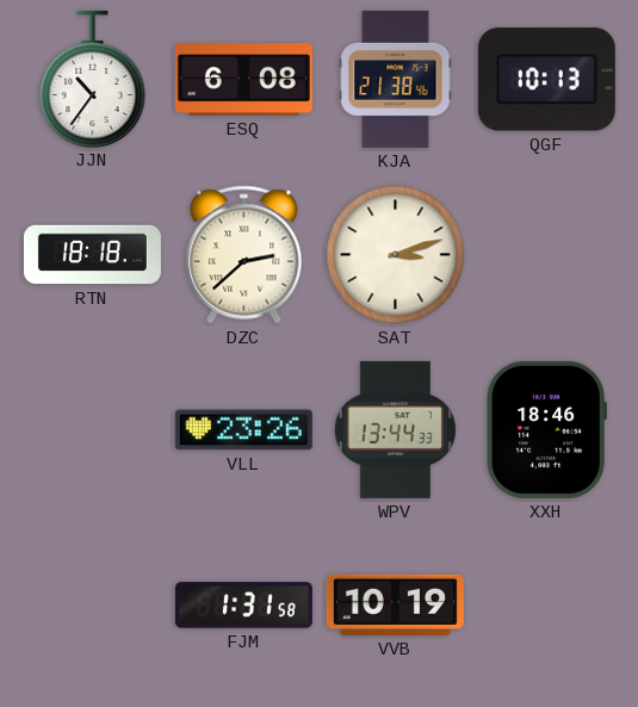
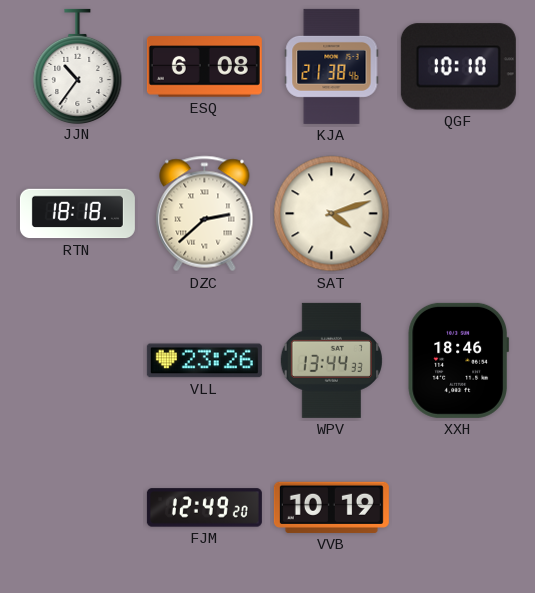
QGF: 10:13 -> 10:10 (458, 67)
SAT: 3:12 -> 4:12 (332, 214)
FJM: 1:31 -> 12:49 (204, 508)
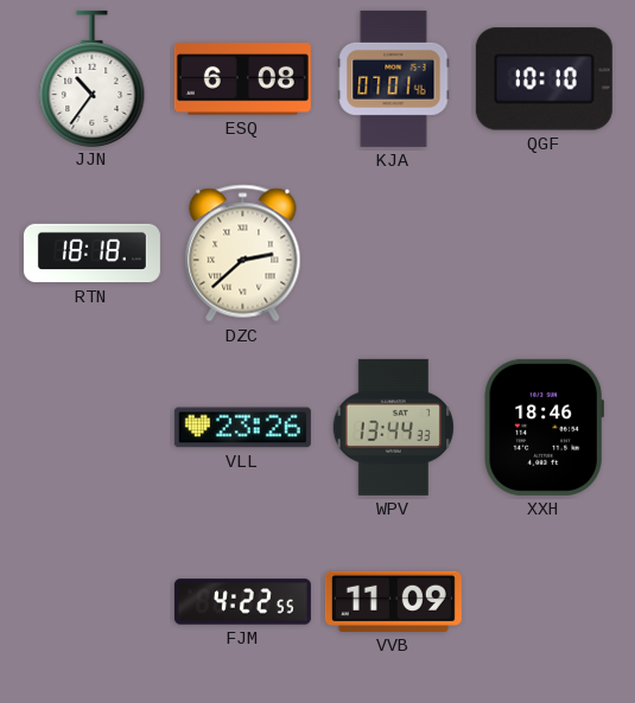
KJA: 21:38 -> 07:01 (394, 78)
SAT: 4:12 -> none (332, 214)
FJM: 12:49 -> 4:22 (242, 602)
VVB: 10:19 -> 11:09 (393, 601)
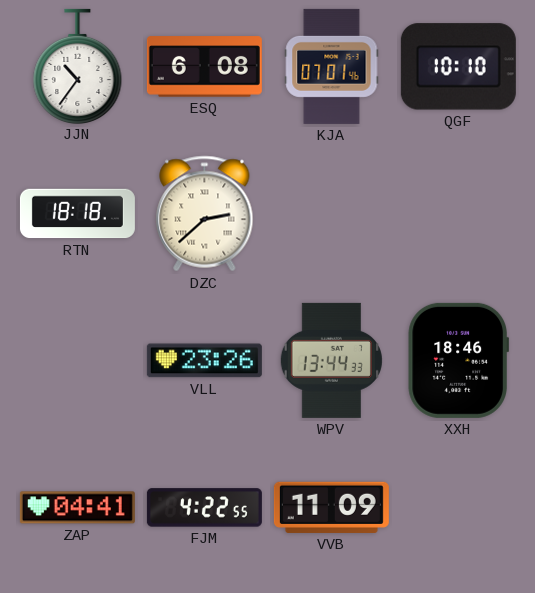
ZAP: none -> 04:41 (77, 508)
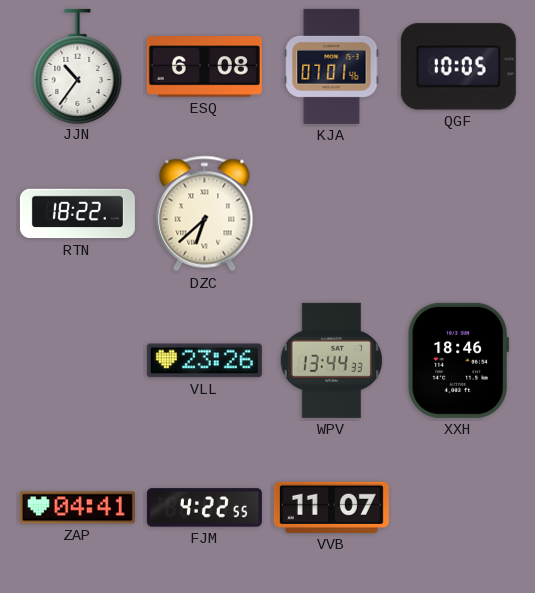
QGF: 10:10 -> 10:05 (458, 67)
RTN: 18:18 -> 18:22 (77, 214)
DZC: 2:38 -> 6:38 (205, 214)
VVB: 11:09 -> 11:07 (331, 507)
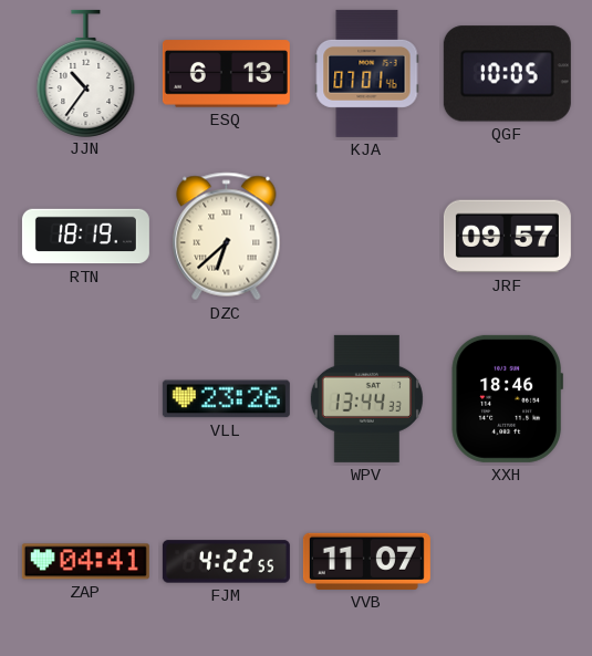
ESQ: 6:08 -> 6:13 (226, 74)
RTN: 18:22 -> 18:19 (85, 237)
JRF: none -> 09:57 (507, 237)
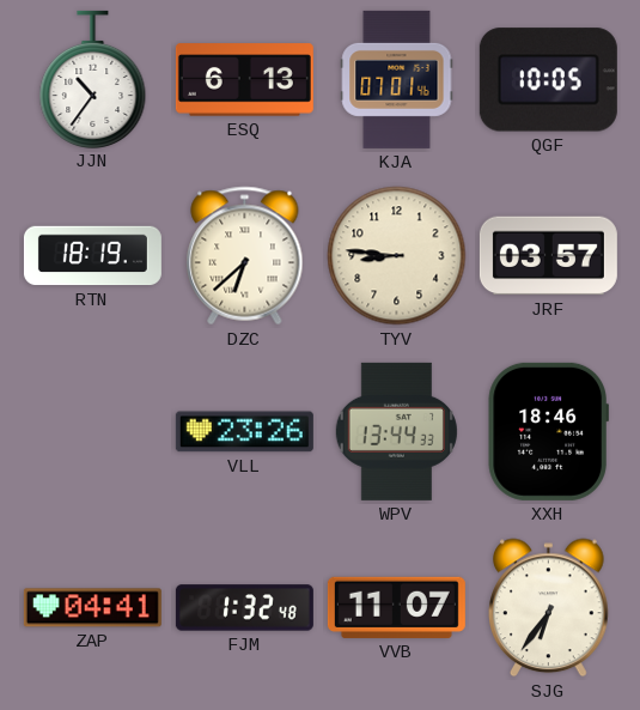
TYV: none -> 8:46 (397, 256)
JRF: 09:57 -> 03:57 (548, 256)
FJM: 4:22 -> 1:32 (244, 608)
SJG: none -> 6:36 (549, 608)
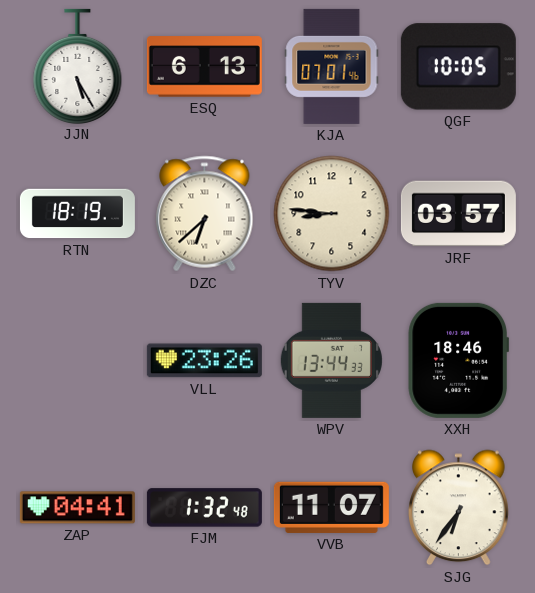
JJN: 10:36 -> 5:25 (78, 66)
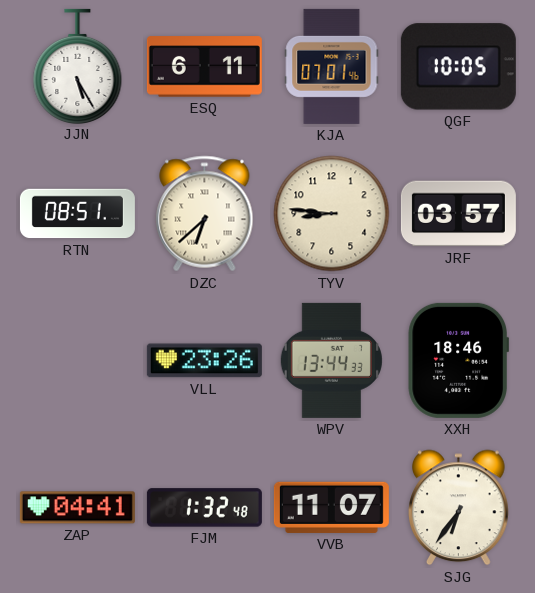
ESQ: 6:13 -> 6:11 (204, 67)
RTN: 18:19 -> 08:51 (77, 214)
